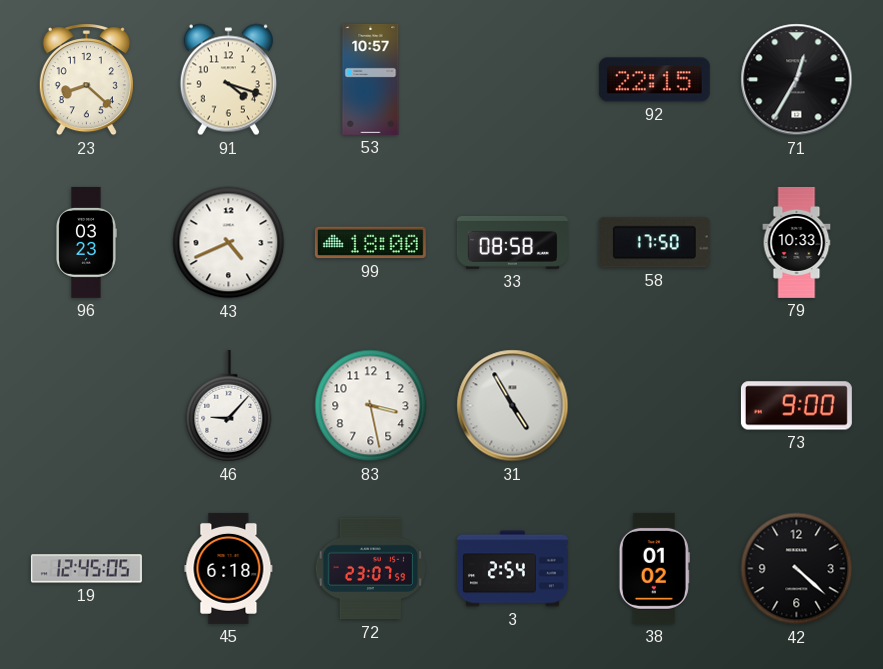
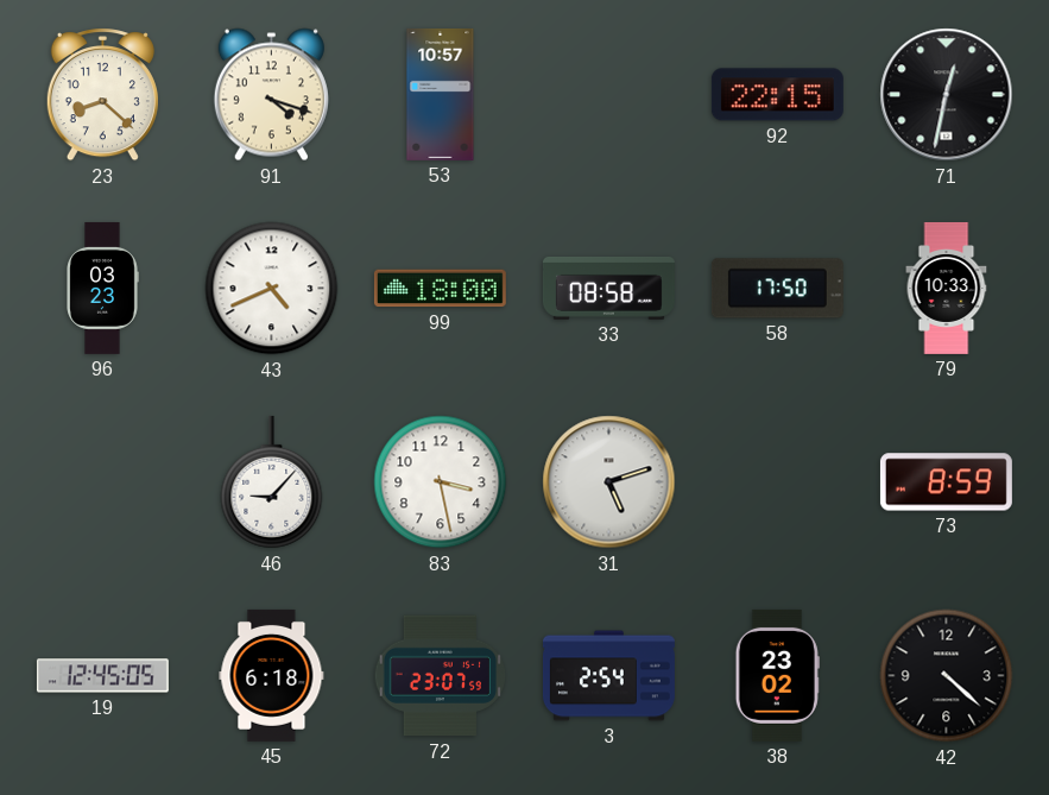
71: 12:35 -> 12:32 (947, 95)
31: 4:55 -> 5:12 (609, 482)
73: 9:00 -> 8:59 (946, 482)
38: 01:02 -> 23:02 (777, 675)
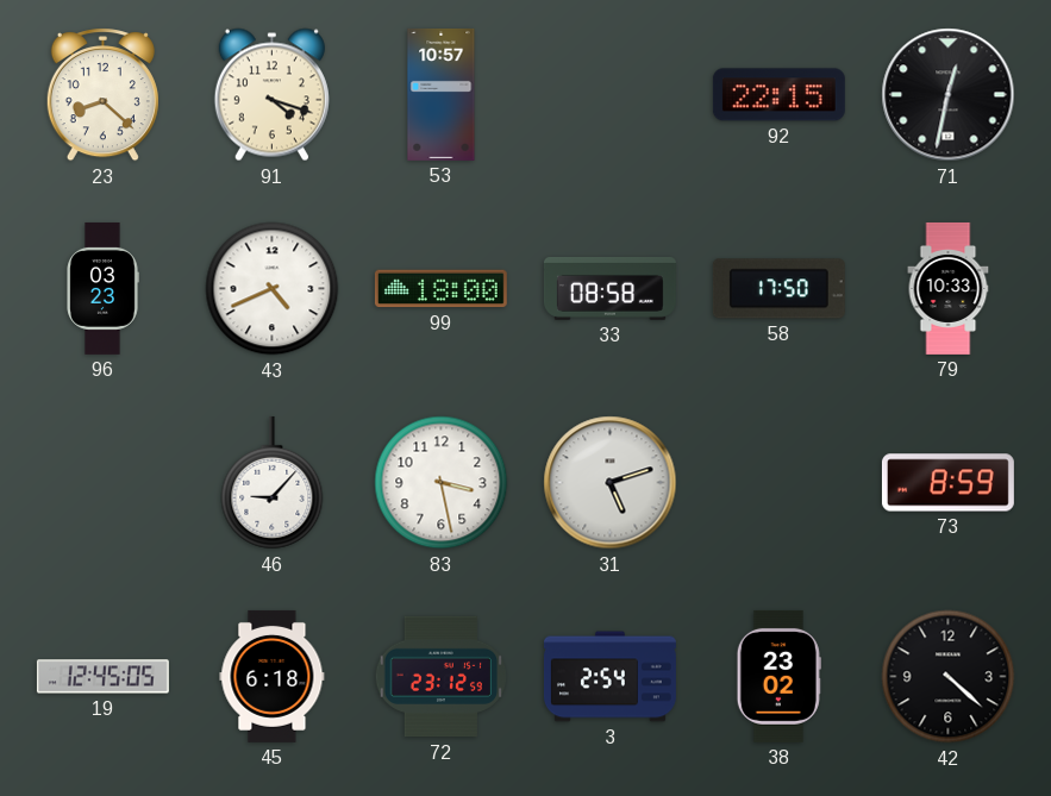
72: 23:07 -> 23:12 (442, 677)
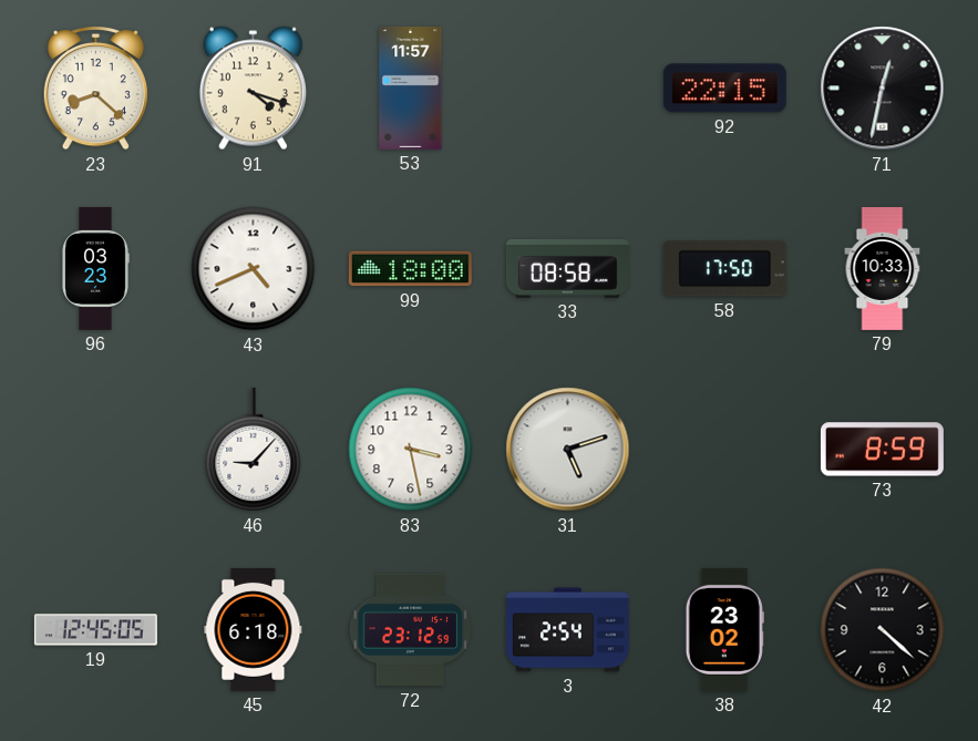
53: 10:57 -> 11:57 (411, 88)
